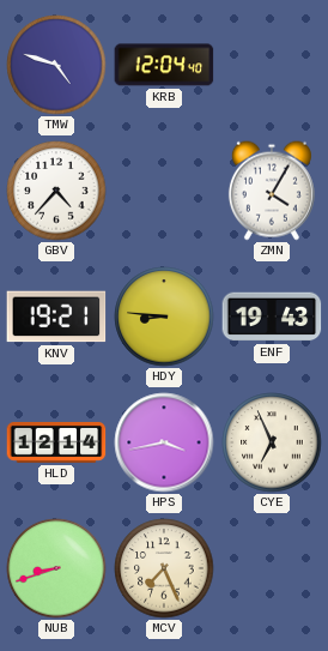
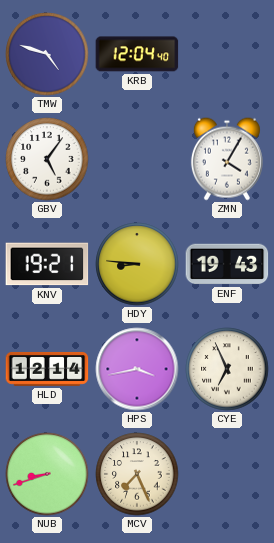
GBV: 4:37 -> 5:06 (47, 159)
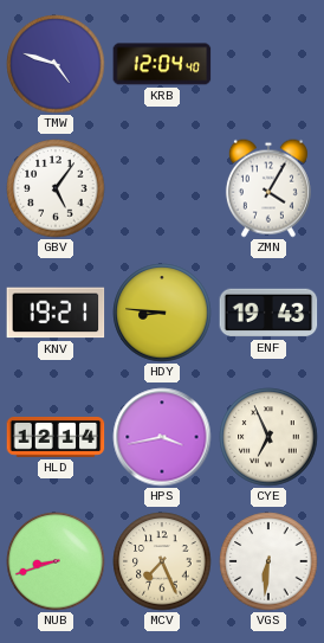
VGS: none -> 6:31 (268, 561)
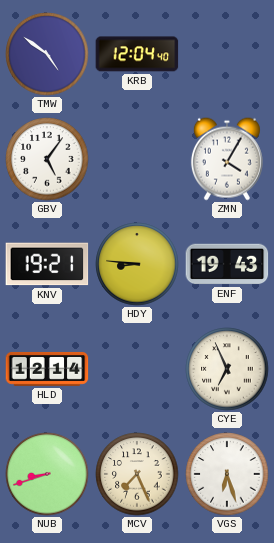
TMW: 4:48 -> 4:51 (47, 54)
HPS: 3:43 -> none (162, 437)
VGS: 6:31 -> 6:27 (227, 474)
